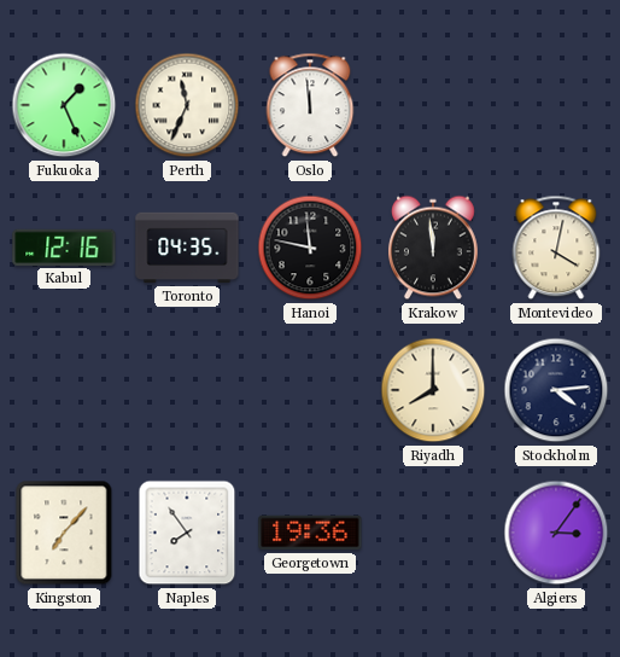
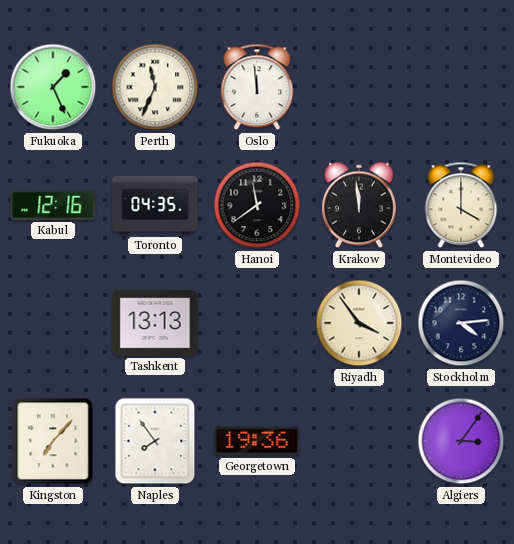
Hanoi: 11:47 -> 11:39 (257, 205)
Montevideo: 4:02 -> 4:00 (461, 205)
Tashkent: none -> 13:13 (155, 323)
Riyadh: 8:00 -> 3:54 (359, 323)
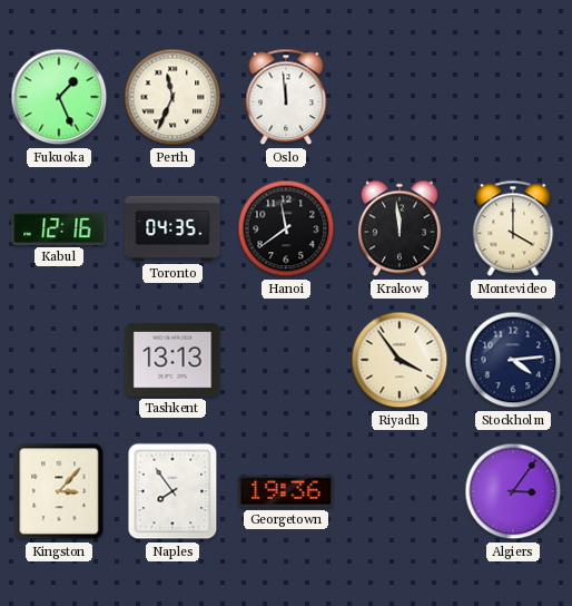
Kingston: 7:07 -> 3:07 (59, 491)
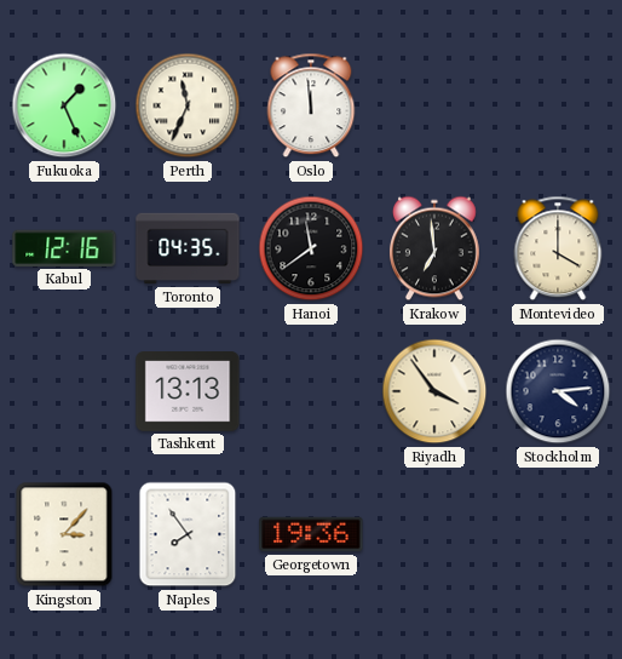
Krakow: 11:59 -> 6:59 (434, 248)
Algiers: 3:06 -> none (513, 491)
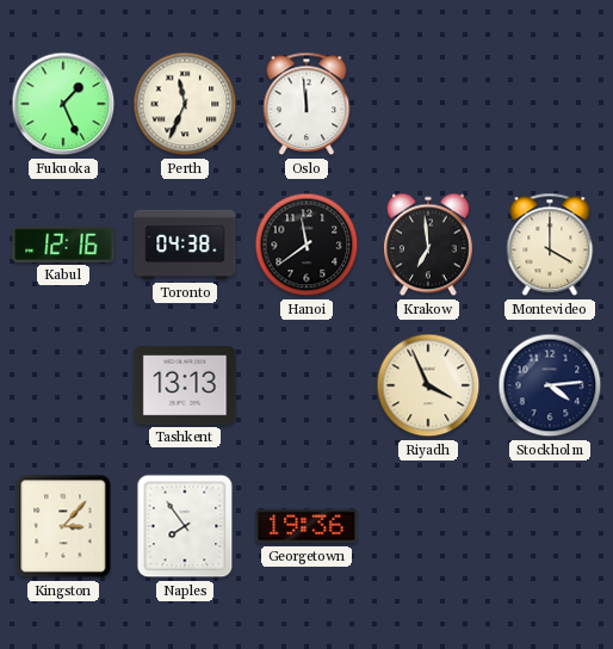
Toronto: 04:35 -> 04:38 (185, 245)
Riyadh: 3:54 -> 3:56 (428, 385)
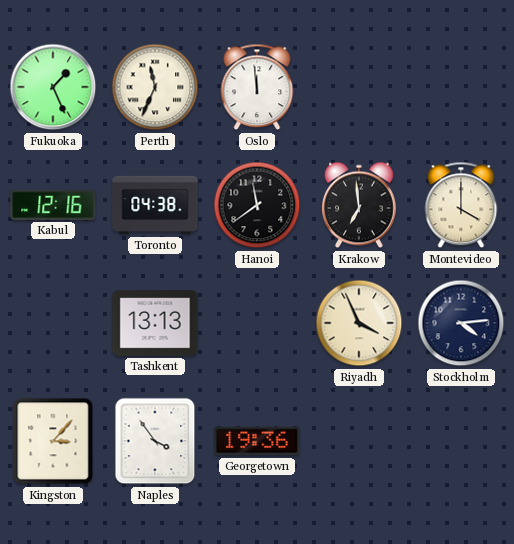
Naples: 7:54 -> 3:54 (155, 441)
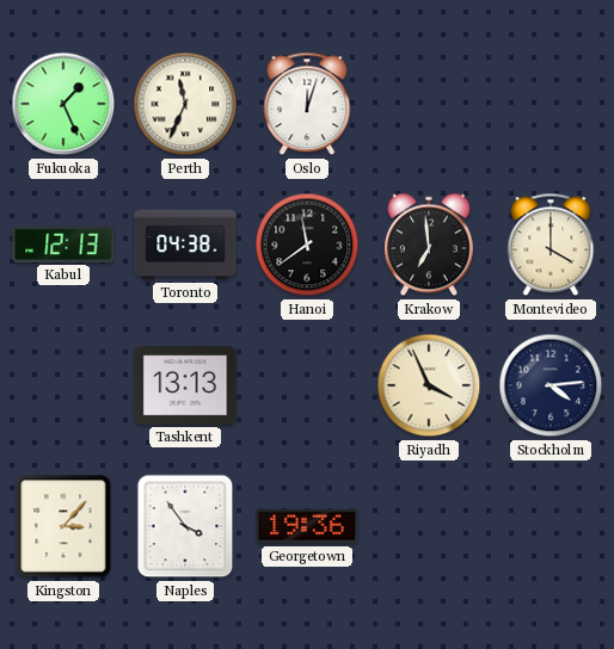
Oslo: 11:59 -> 12:03 (307, 104)
Kabul: 12:16 -> 12:13 (63, 245)
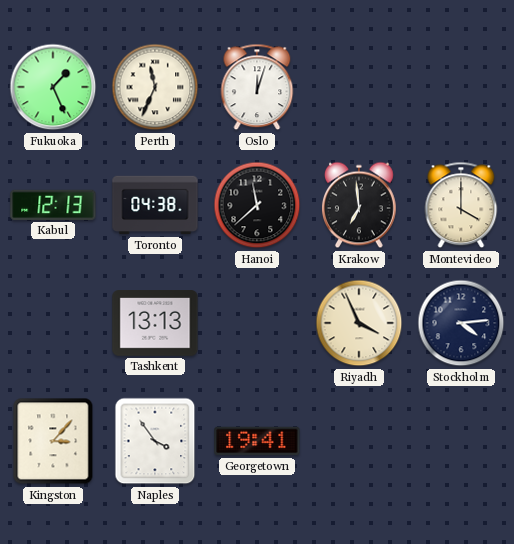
Hanoi: 11:39 -> 11:38 (257, 205)
Georgetown: 19:36 -> 19:41 (257, 441)
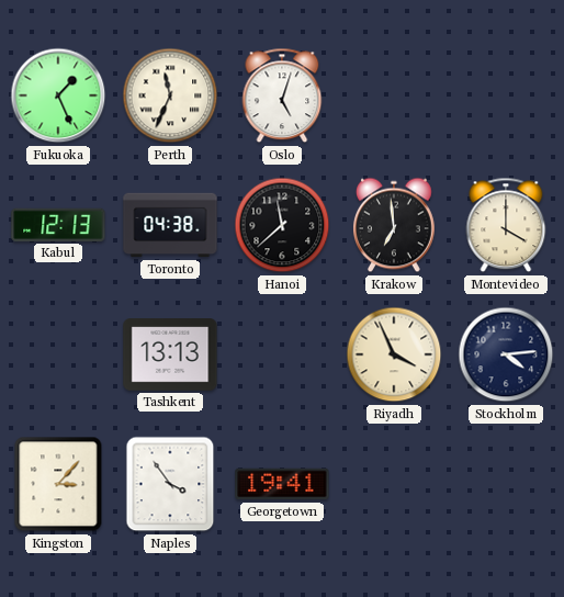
Oslo: 12:03 -> 5:03 (282, 95)
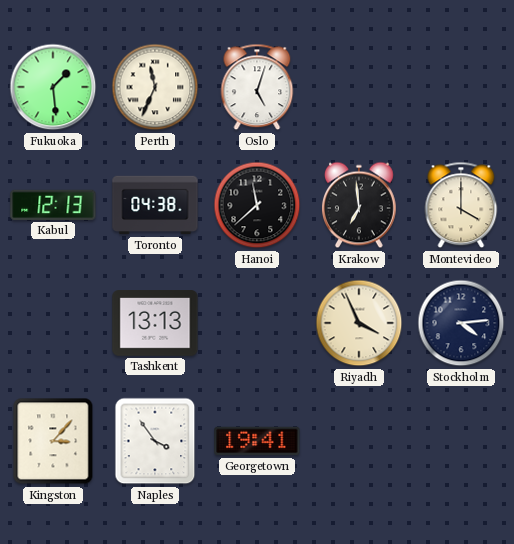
Fukuoka: 1:26 -> 1:29 (53, 87)
